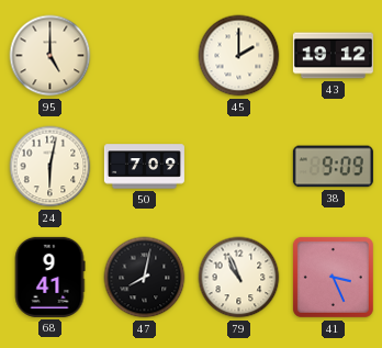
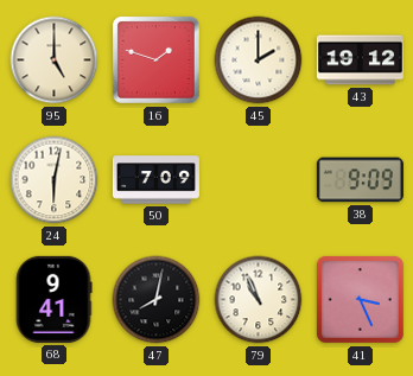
16: none -> 1:48 (155, 59)
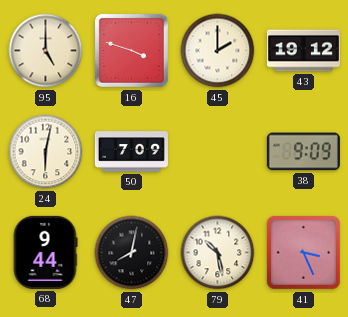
16: 1:48 -> 3:48 (131, 50)
68: 9:41 -> 9:44 (45, 252)
79: 10:56 -> 10:28 (218, 253)
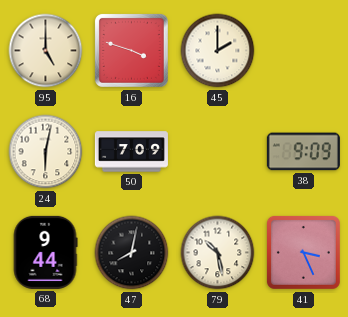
43: 19:12 -> none (303, 51)
